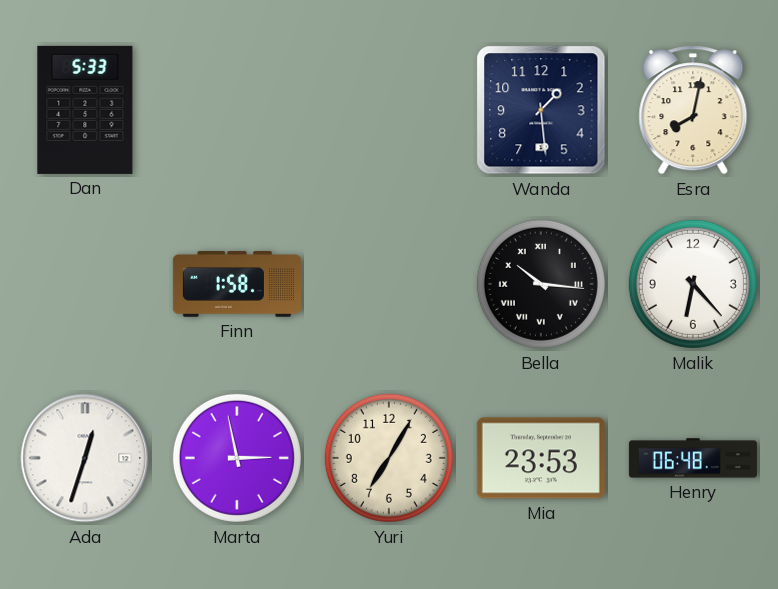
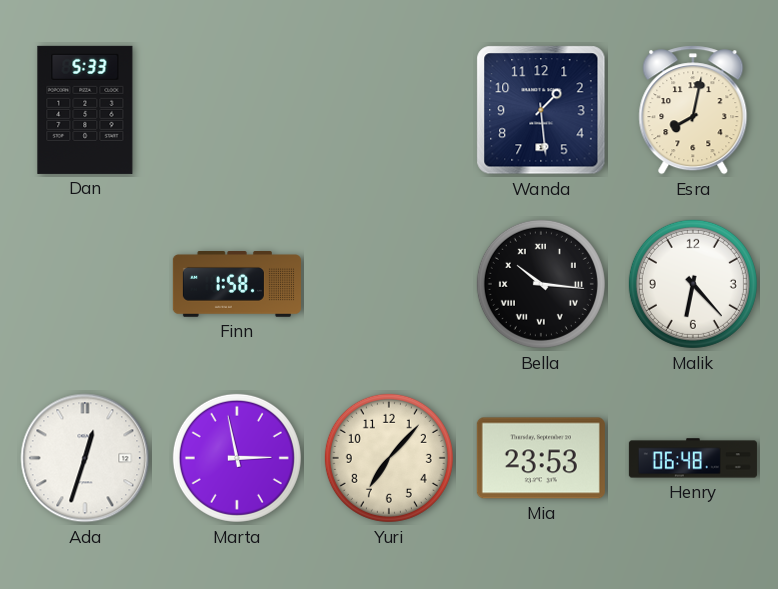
Yuri: 7:05 -> 7:07 (389, 458)
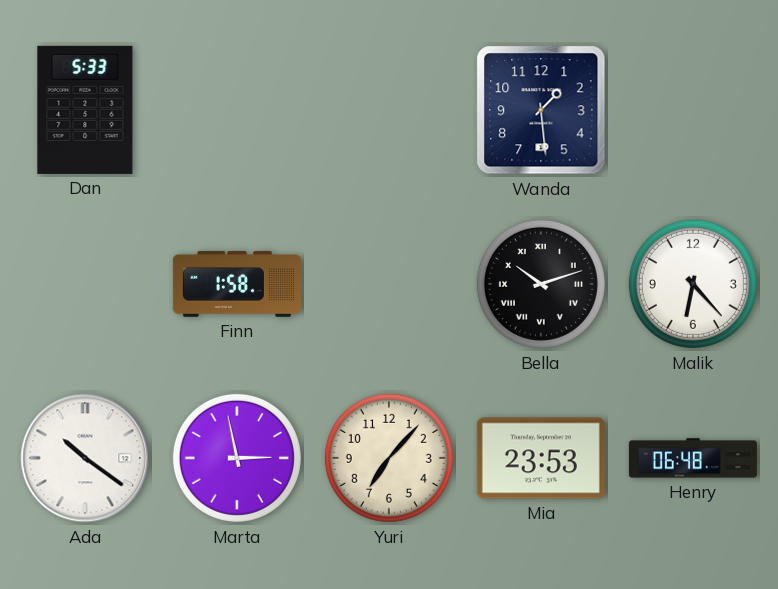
Esra: 8:02 -> none (693, 110)
Bella: 10:16 -> 10:12 (541, 284)
Ada: 12:33 -> 10:21 (85, 458)
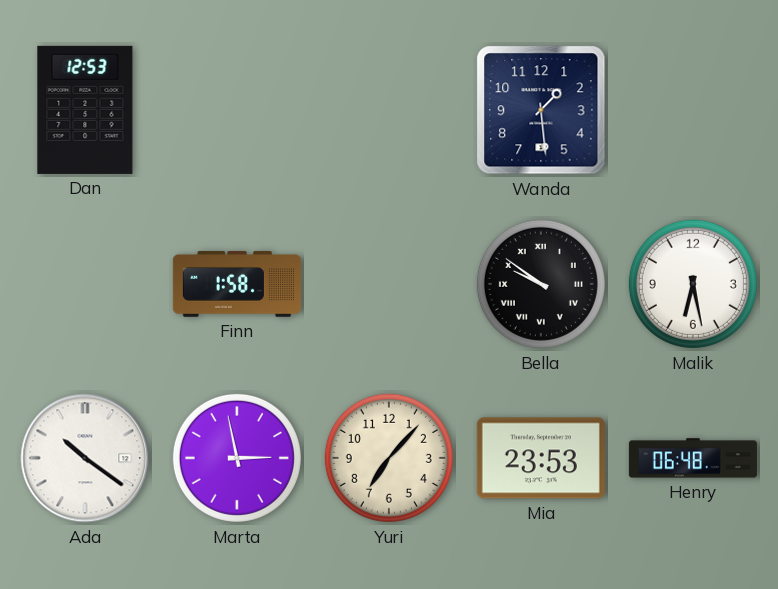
Dan: 5:33 -> 12:53 (85, 110)
Bella: 10:12 -> 9:51 (541, 284)
Malik: 6:23 -> 6:28 (693, 284)
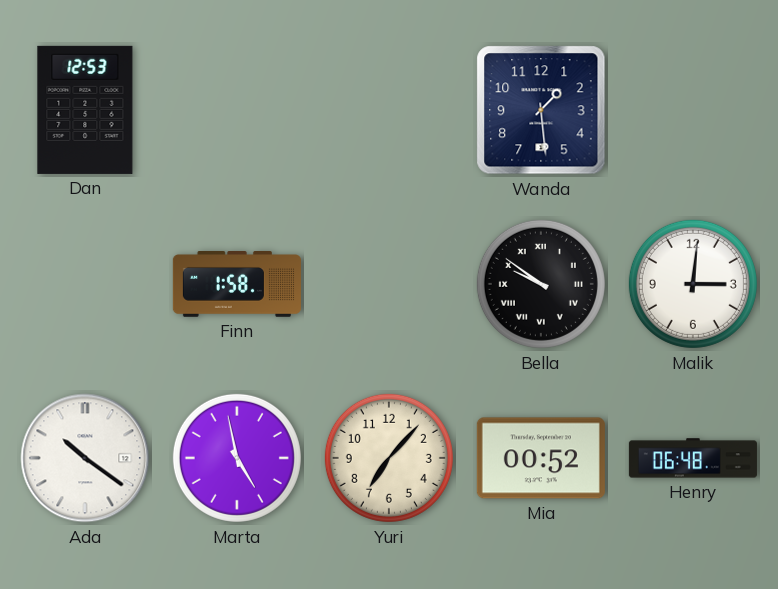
Malik: 6:28 -> 3:01 (693, 284)
Marta: 2:58 -> 4:58 (237, 458)
Mia: 23:53 -> 00:52 (541, 458)
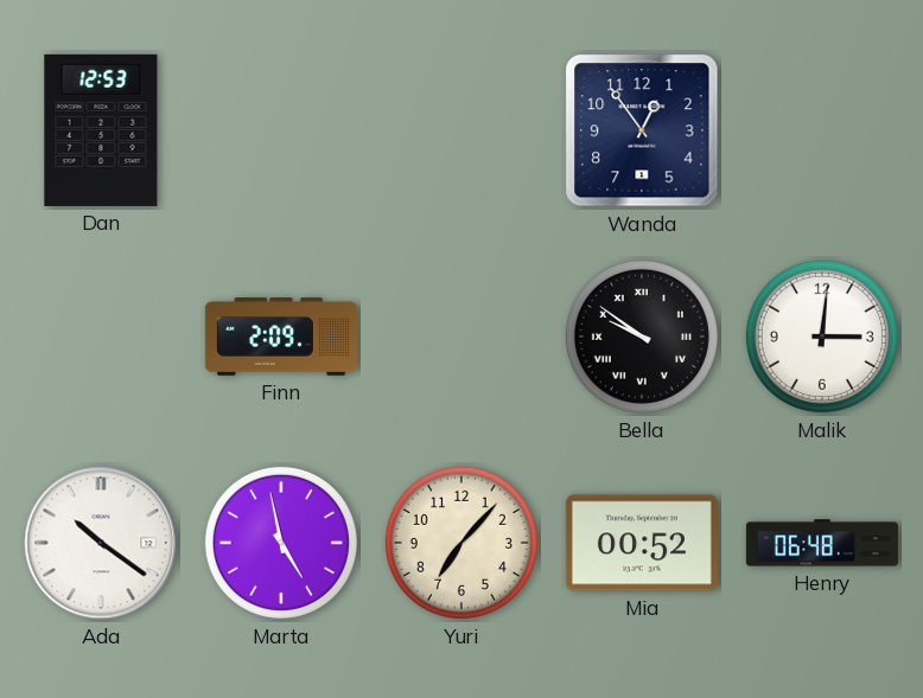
Wanda: 1:29 -> 12:54 (642, 130)
Finn: 1:58 -> 2:09 (281, 338)
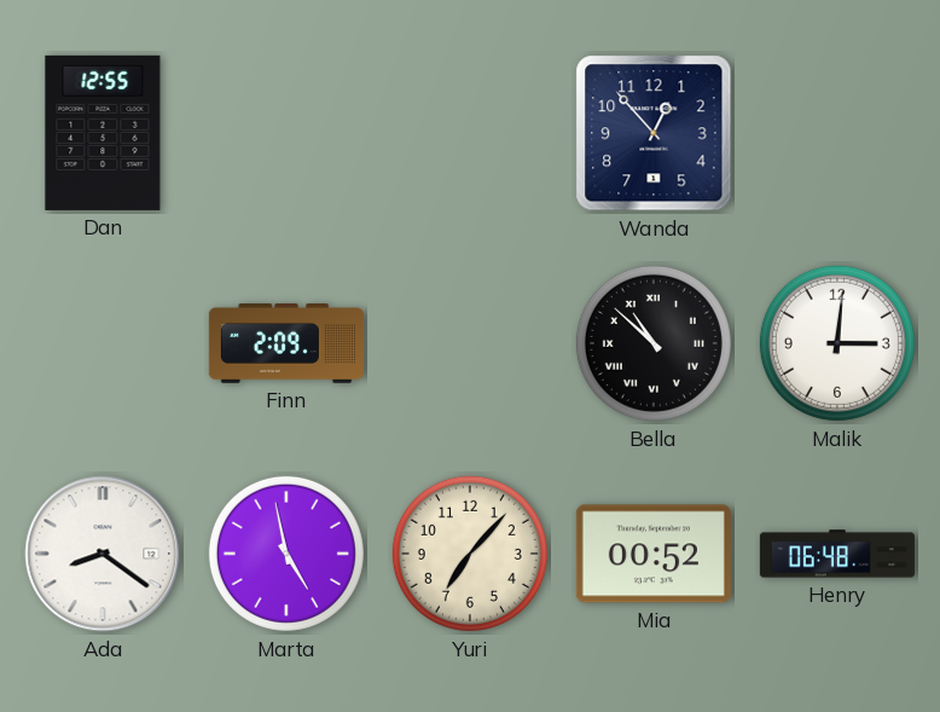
Dan: 12:53 -> 12:55 (103, 133)
Wanda: 12:54 -> 12:53 (654, 133)
Bella: 9:51 -> 10:52 (654, 343)
Ada: 10:21 -> 8:21 (103, 554)
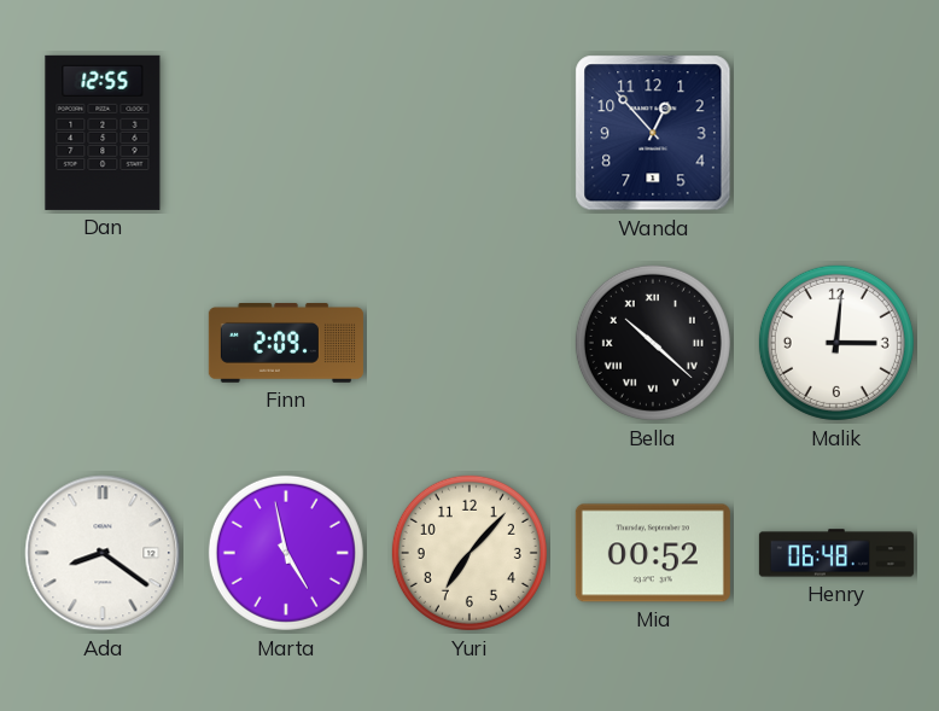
Bella: 10:52 -> 10:22 (653, 343)
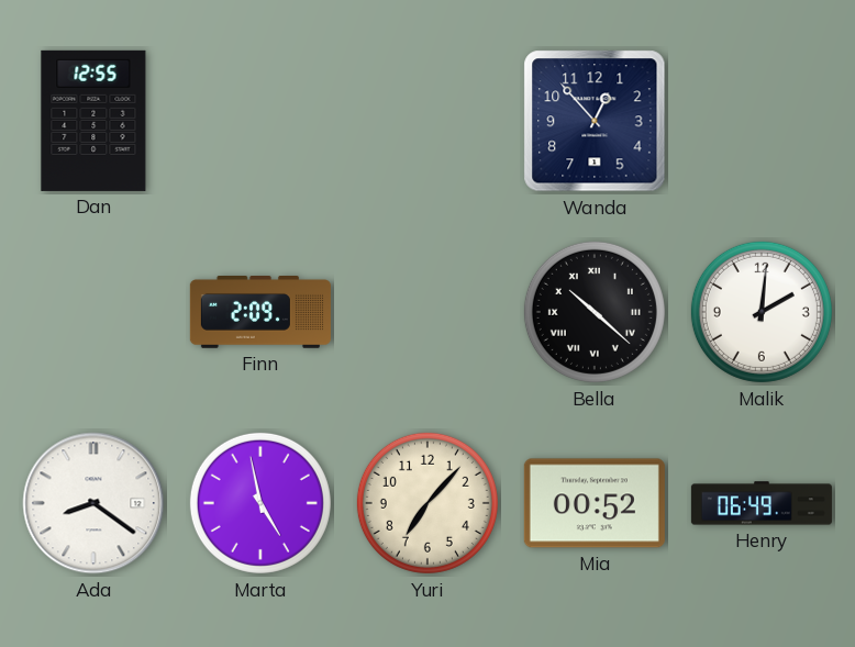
Malik: 3:01 -> 2:01 (762, 312)
Henry: 06:48 -> 06:49 (762, 503)
